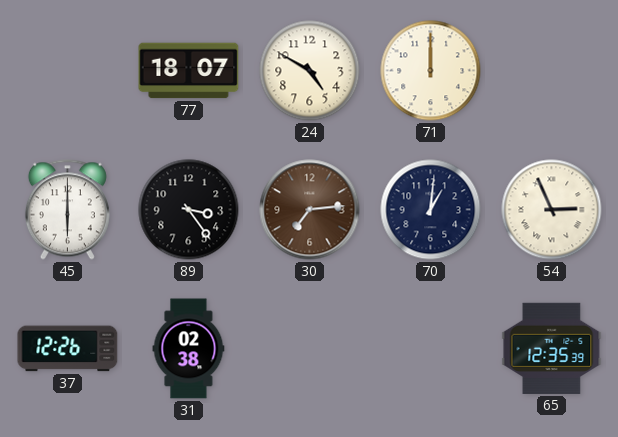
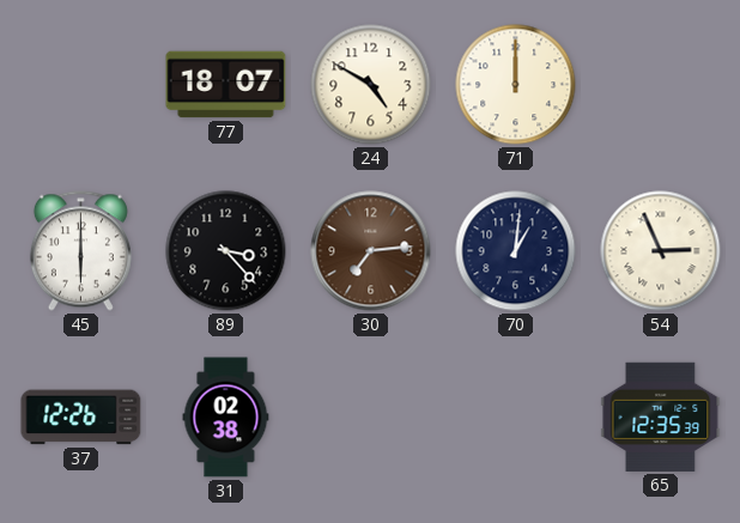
89: 3:24 -> 3:23 (226, 251)
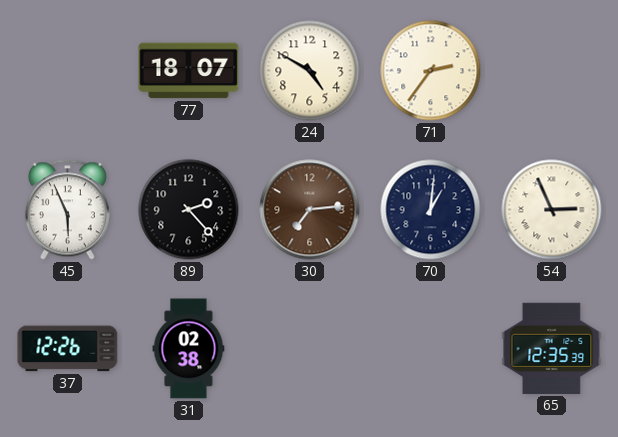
71: 12:00 -> 2:36 (431, 71)
45: 6:00 -> 5:56 (67, 210)
89: 3:23 -> 2:23 (189, 210)
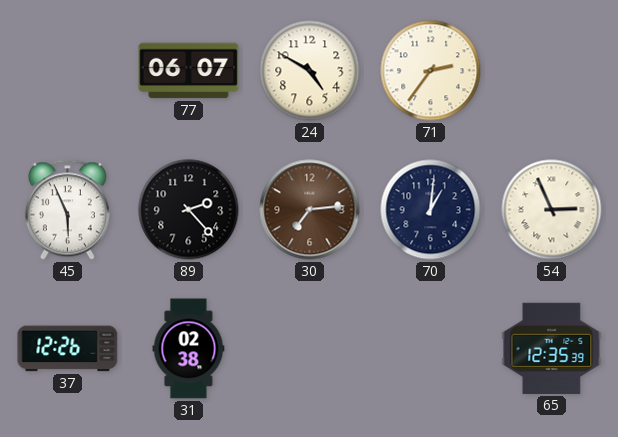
77: 18:07 -> 06:07 (189, 71)
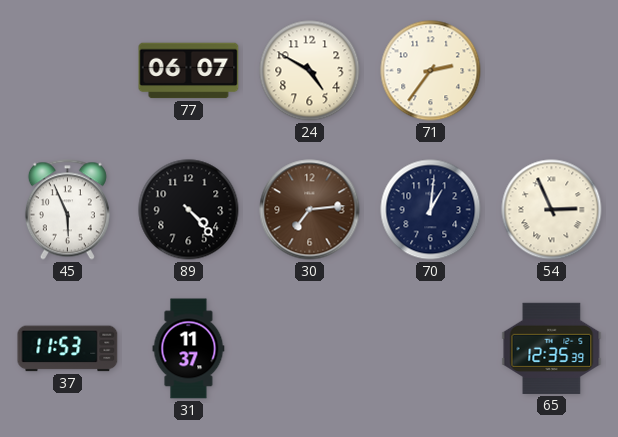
89: 2:23 -> 4:23 (189, 210)
37: 12:26 -> 11:53 (68, 349)
31: 02:38 -> 11:37 (189, 349)
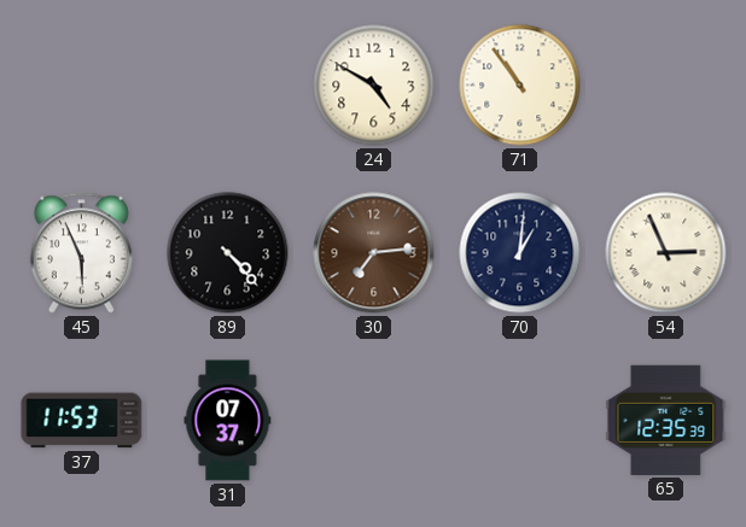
77: 06:07 -> none (189, 71)
71: 2:36 -> 10:54 (520, 86)
31: 11:37 -> 07:37 (228, 421)
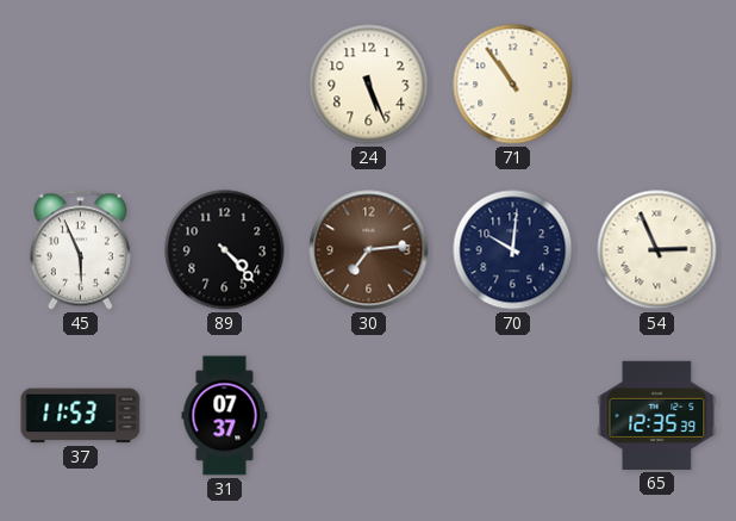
24: 4:50 -> 5:26 (369, 85)
70: 1:01 -> 10:01 (513, 250)
